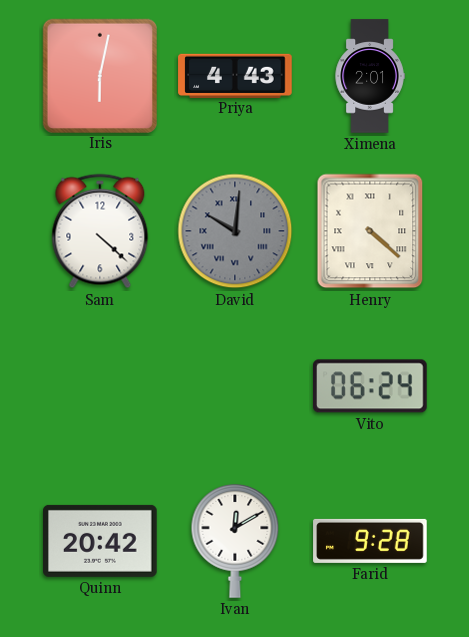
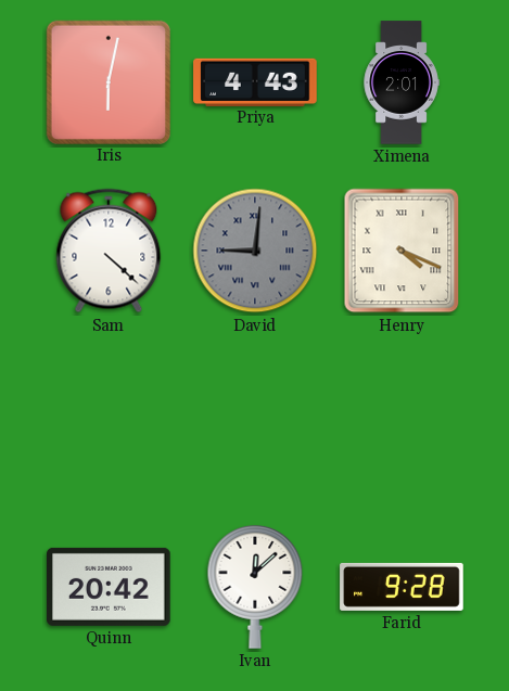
David: 10:01 -> 9:01 (255, 251)
Henry: 4:22 -> 4:19 (402, 251)
Vito: 06:24 -> none (371, 386)
Ivan: 12:10 -> 12:08 (255, 587)
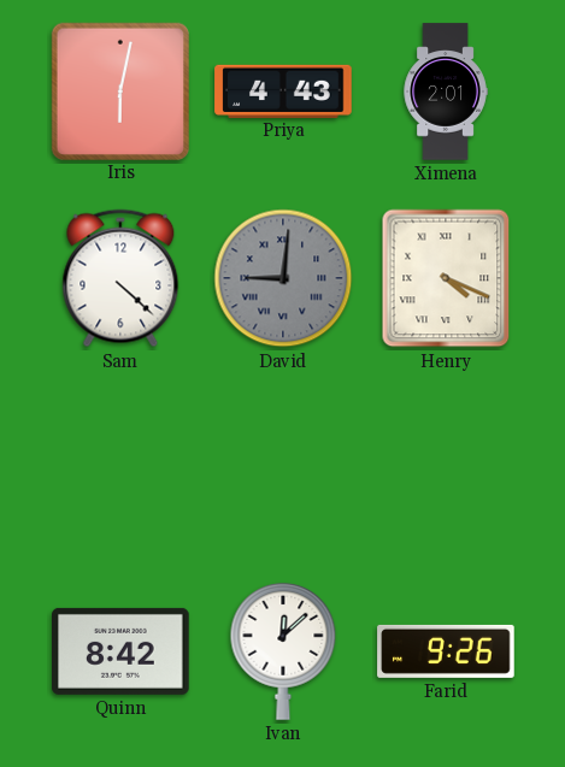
Quinn: 20:42 -> 8:42 (122, 651)
Farid: 9:28 -> 9:26 (446, 651)
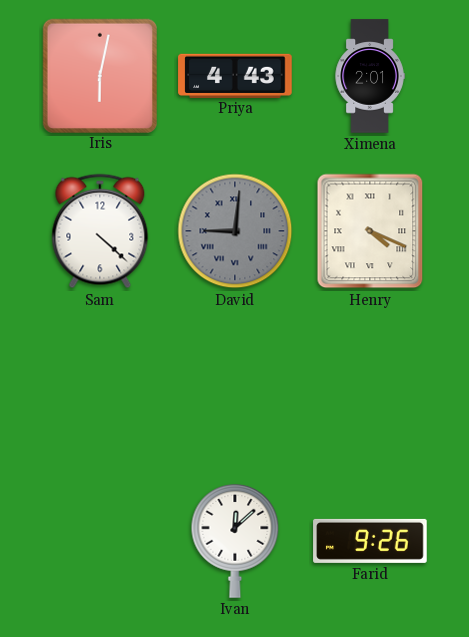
Quinn: 8:42 -> none (122, 651)
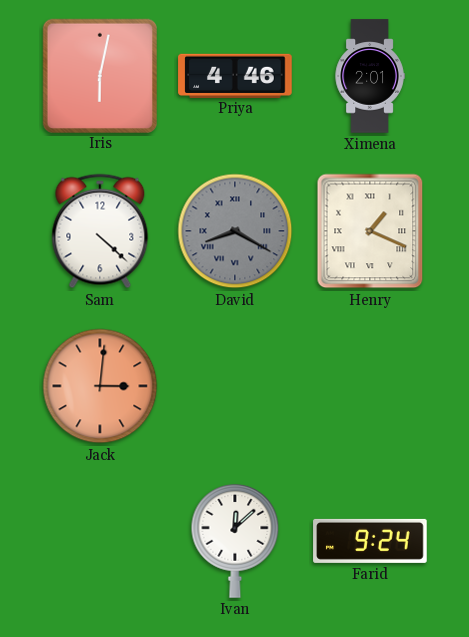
Priya: 4:43 -> 4:46 (235, 75)
David: 9:01 -> 8:20 (235, 231)
Henry: 4:19 -> 1:19 (370, 231)
Jack: none -> 3:01 (100, 386)
Farid: 9:26 -> 9:24 (370, 541)
